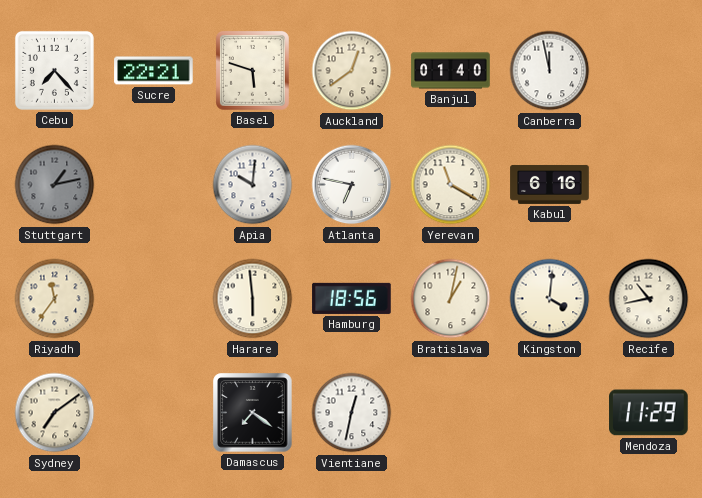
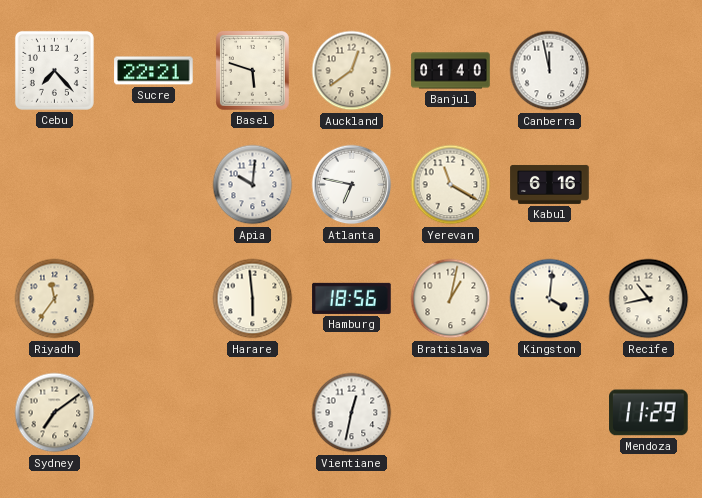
Stuttgart: 1:13 -> none (55, 185)
Damascus: 7:21 -> none (253, 413)
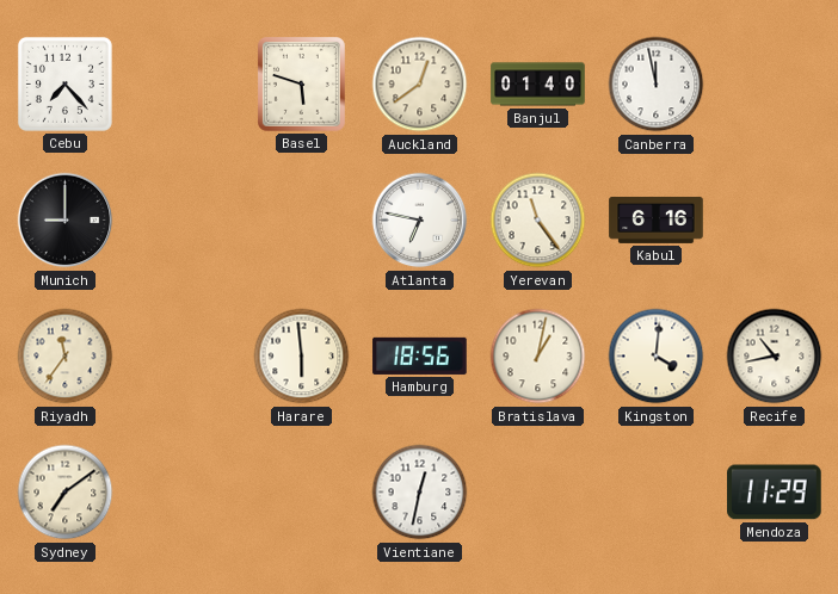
Sucre: 22:21 -> none (154, 71)
Munich: none -> 9:00 (66, 221)
Apia: 10:01 -> none (253, 185)
Yerevan: 11:20 -> 11:24 (538, 221)
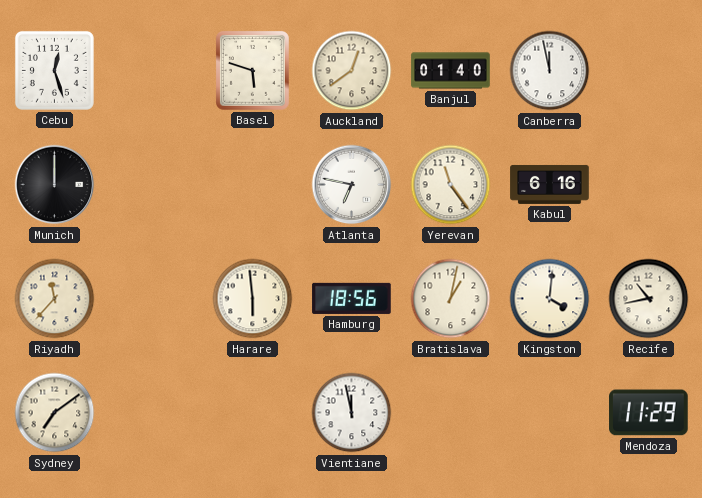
Cebu: 7:23 -> 12:27 (54, 70)
Munich: 9:00 -> 12:00 (55, 185)
Riyadh: 11:36 -> 11:37 (55, 299)
Vientiane: 12:32 -> 11:58 (352, 413)
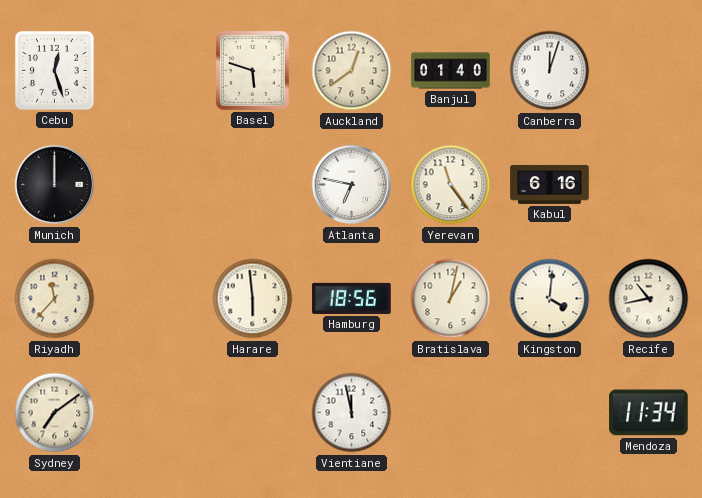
Canberra: 11:58 -> 12:03 (550, 71)
Mendoza: 11:29 -> 11:34 (649, 413)
